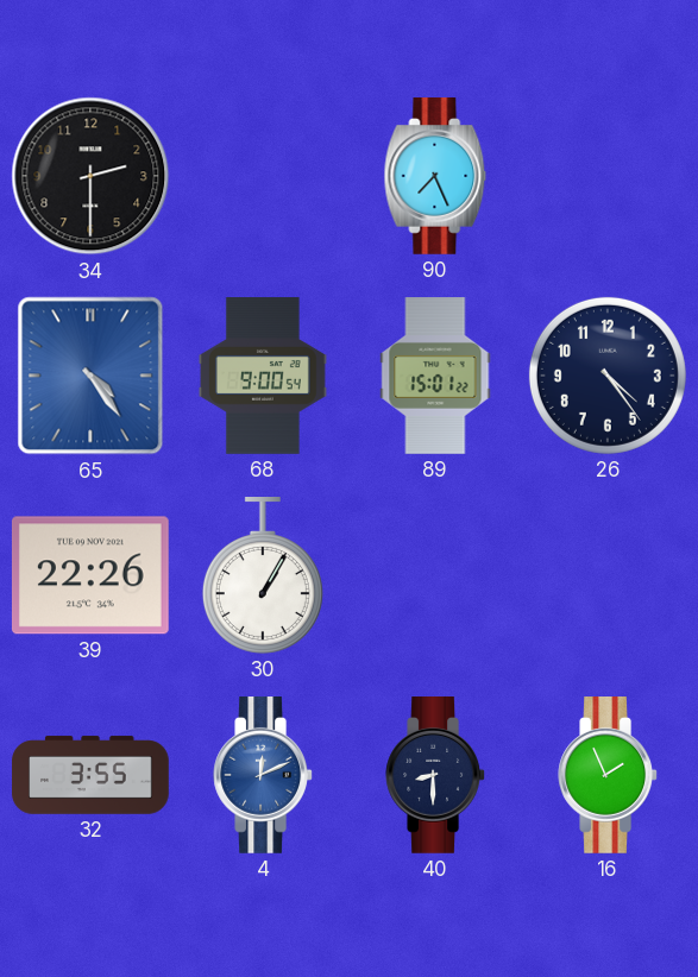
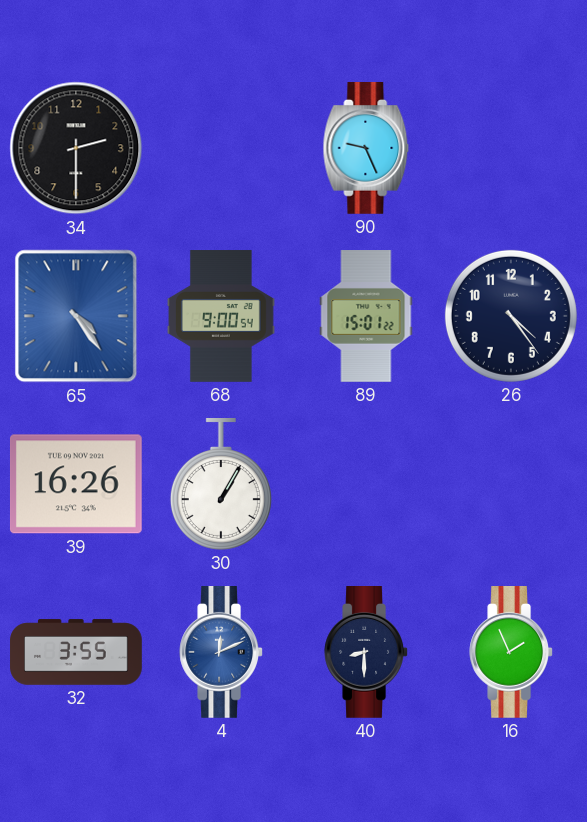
90: 7:26 -> 9:26 (366, 149)
39: 22:26 -> 16:26 (76, 484)
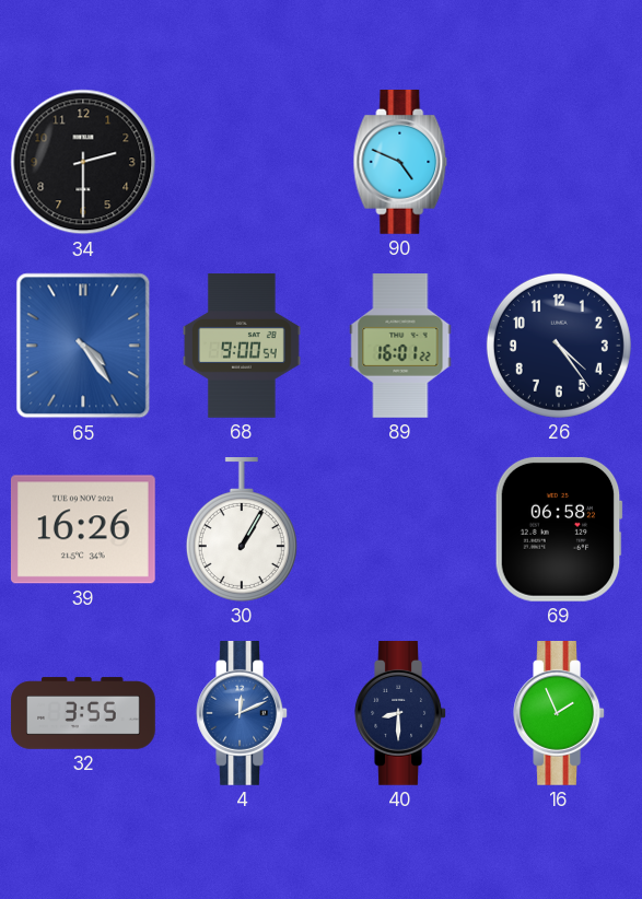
90: 9:26 -> 4:49 (400, 163)
89: 15:01 -> 16:01 (400, 346)
69: none -> 06:58 (559, 529)
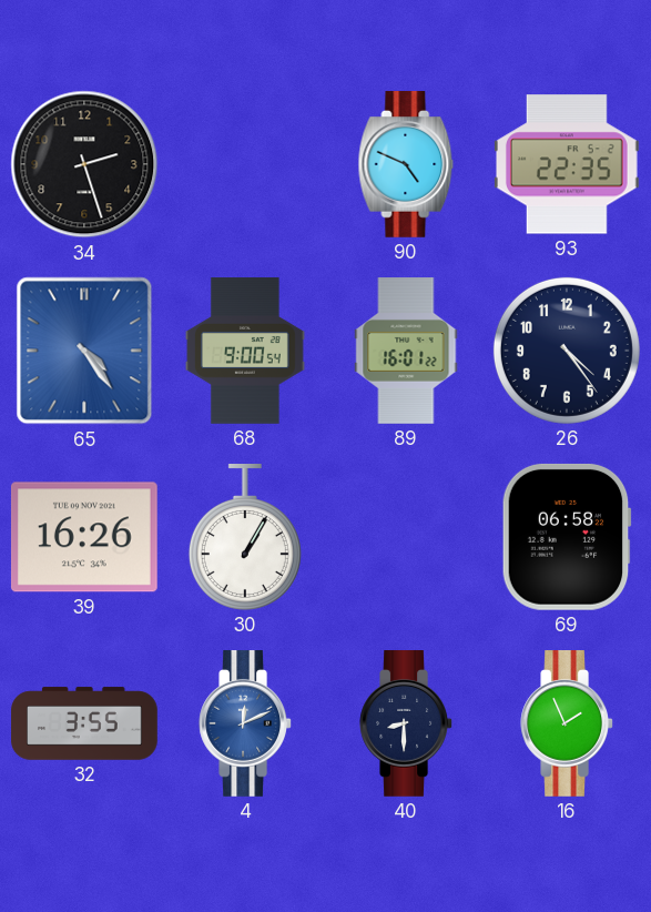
34: 2:30 -> 2:27 (84, 164)
93: none -> 22:35 (567, 164)
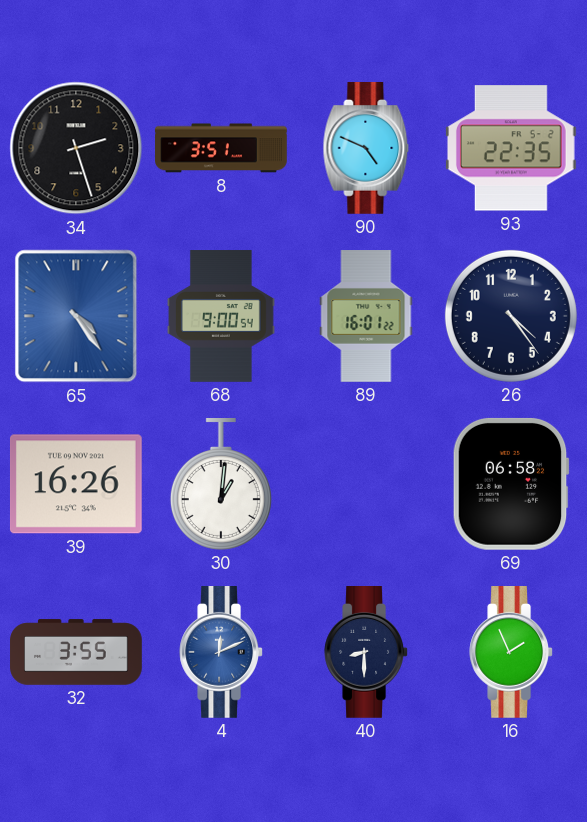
8: none -> 3:51 (221, 148)
30: 1:05 -> 1:01 (221, 485)
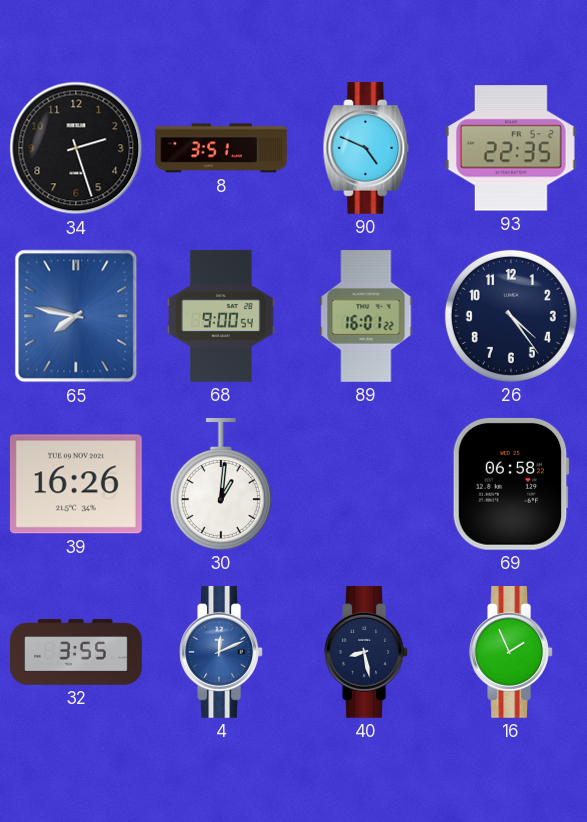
65: 4:24 -> 7:47 (76, 316)
40: 8:30 -> 8:28 (366, 653)
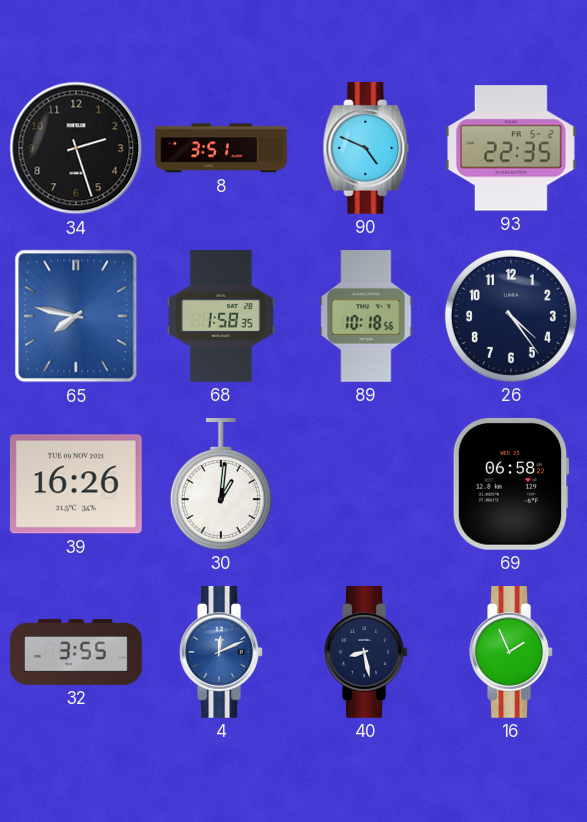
68: 9:00 -> 1:58 (222, 316)
89: 16:01 -> 10:18 (366, 316)
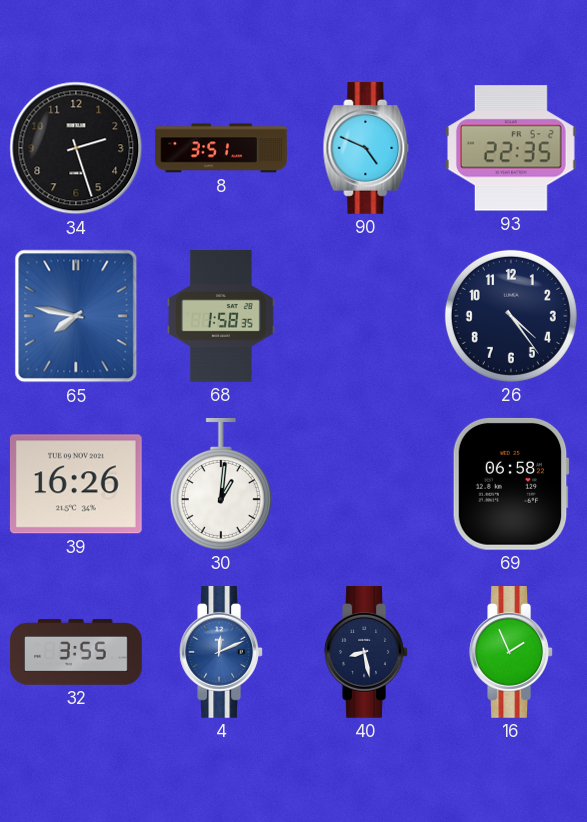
89: 10:18 -> none (366, 316)
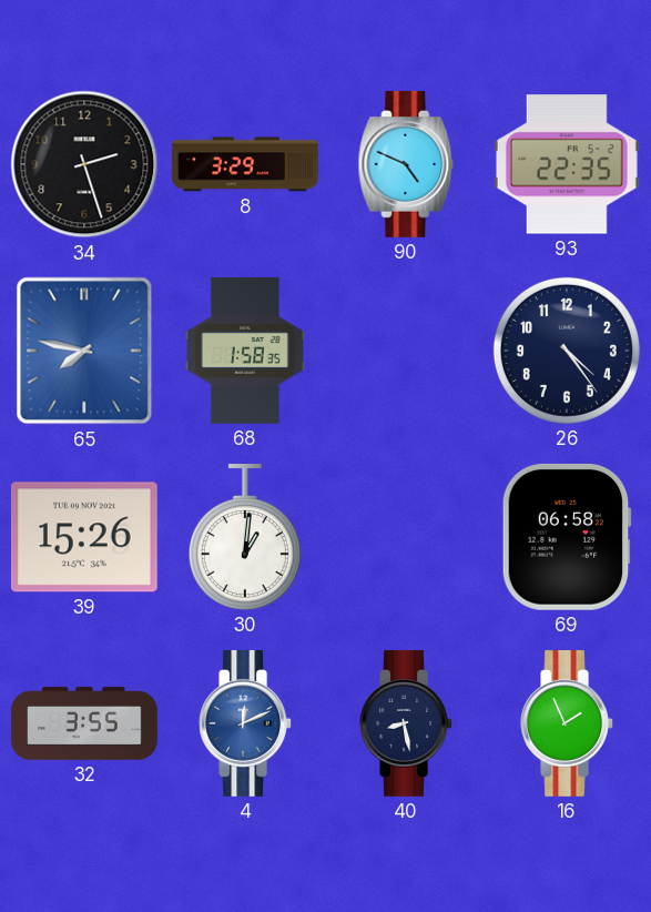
8: 3:51 -> 3:29 (245, 164)
39: 16:26 -> 15:26 (84, 537)
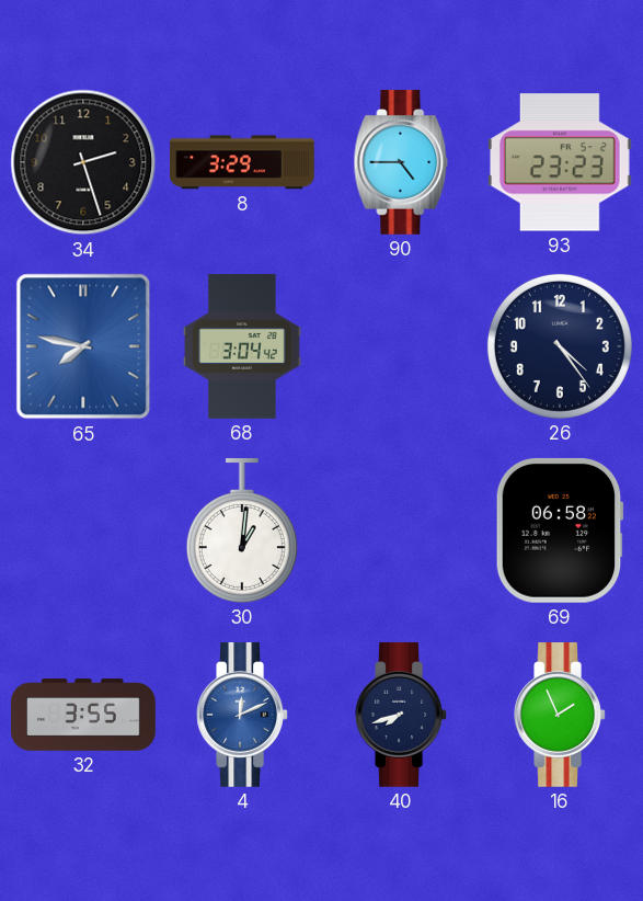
90: 4:49 -> 4:45 (401, 163)
93: 22:35 -> 23:23 (560, 162)
68: 1:58 -> 3:04 (243, 346)
39: 15:26 -> none (84, 537)
40: 8:28 -> 7:42 (401, 716)
